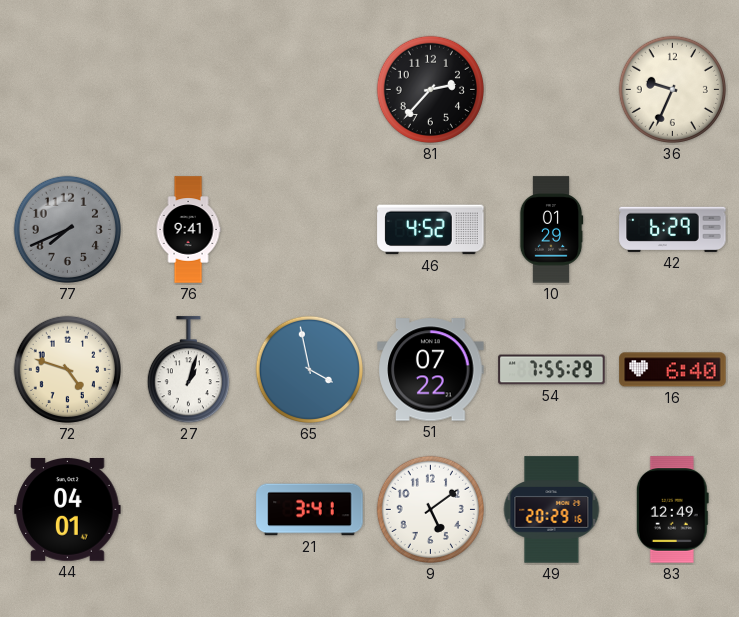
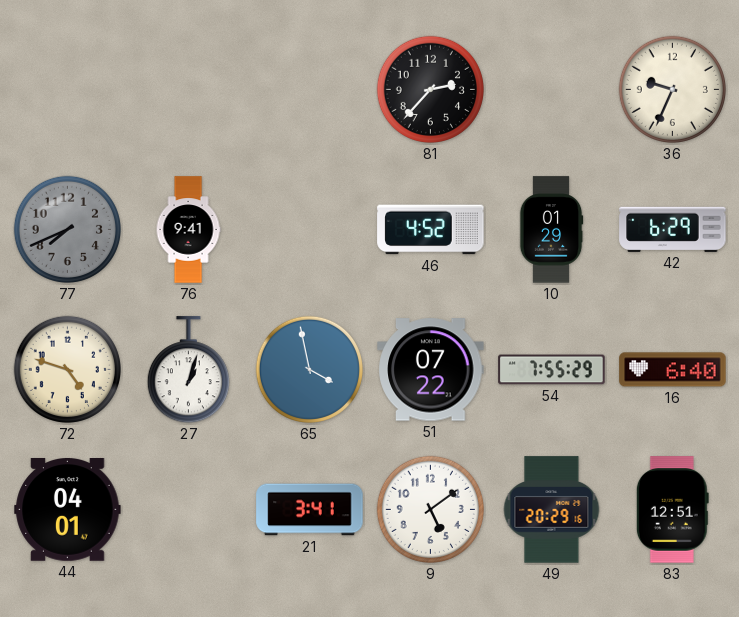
83: 12:49 -> 12:51 (672, 510)
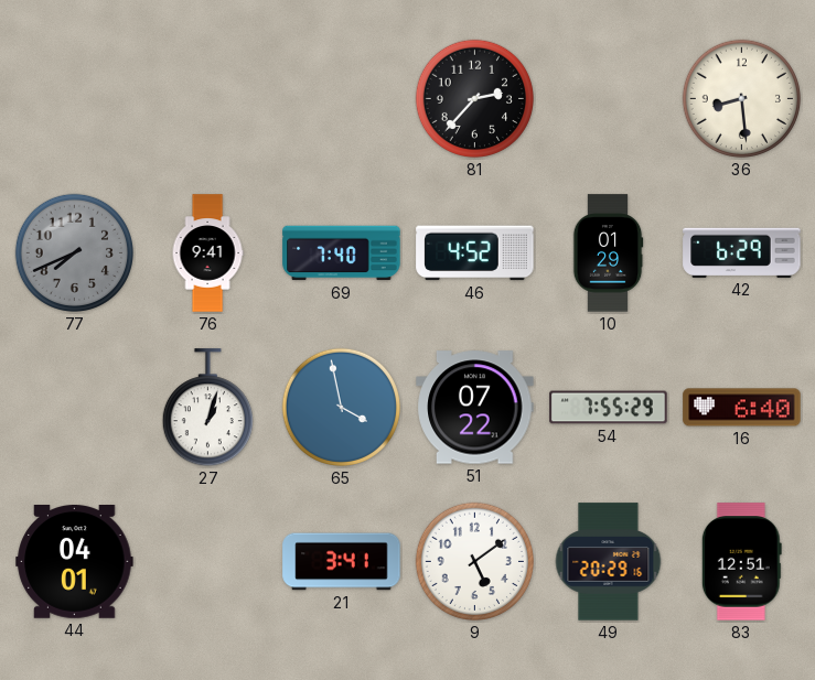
36: 9:34 -> 8:29 (741, 98)
69: none -> 7:40 (342, 253)
72: 4:48 -> none (67, 369)
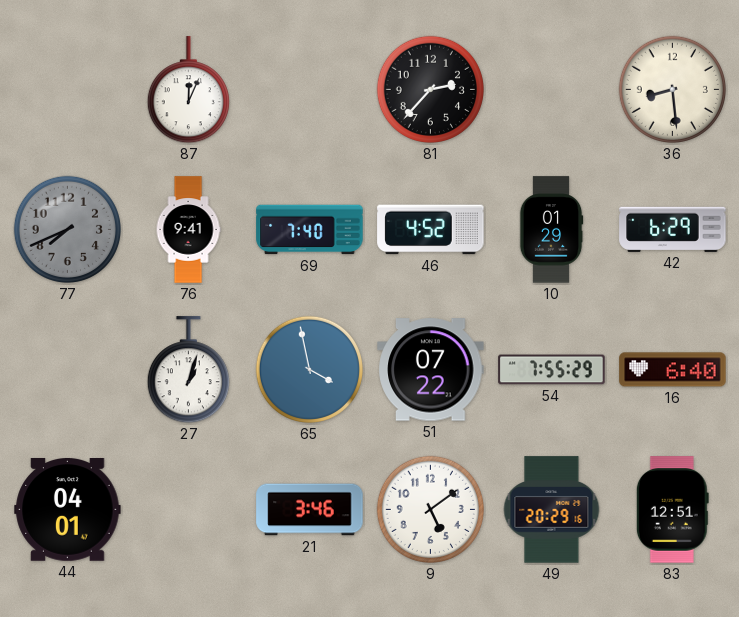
87: none -> 12:04 (188, 90)
21: 3:41 -> 3:46 (310, 510)
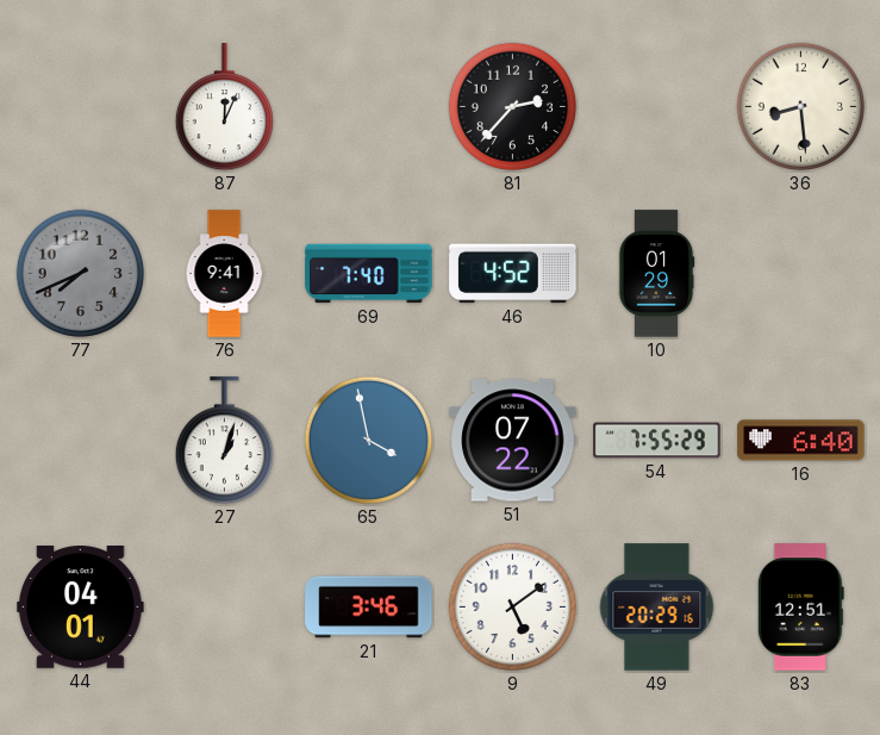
42: 6:29 -> none (673, 229)
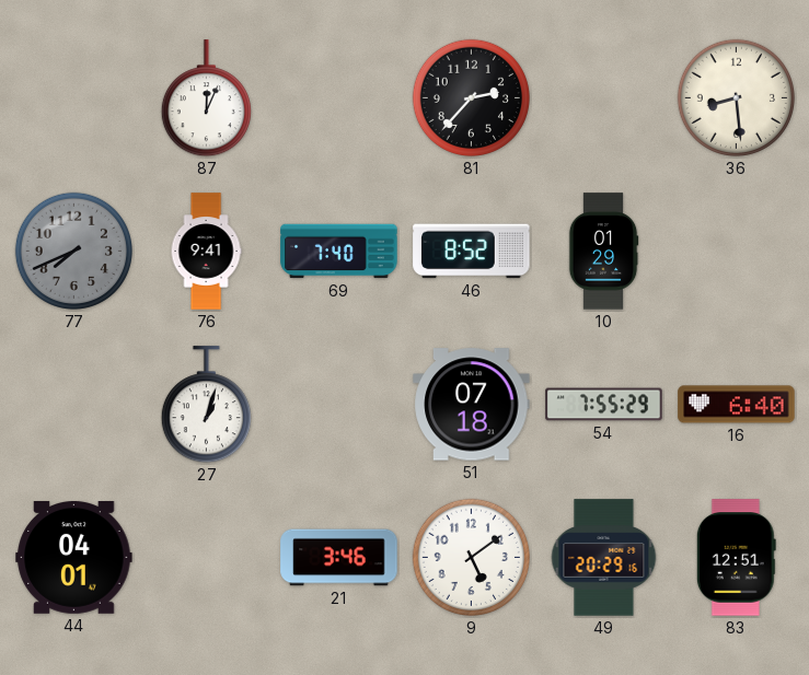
46: 4:52 -> 8:52 (472, 252)
65: 3:58 -> none (368, 440)
51: 07:22 -> 07:18 (472, 405)
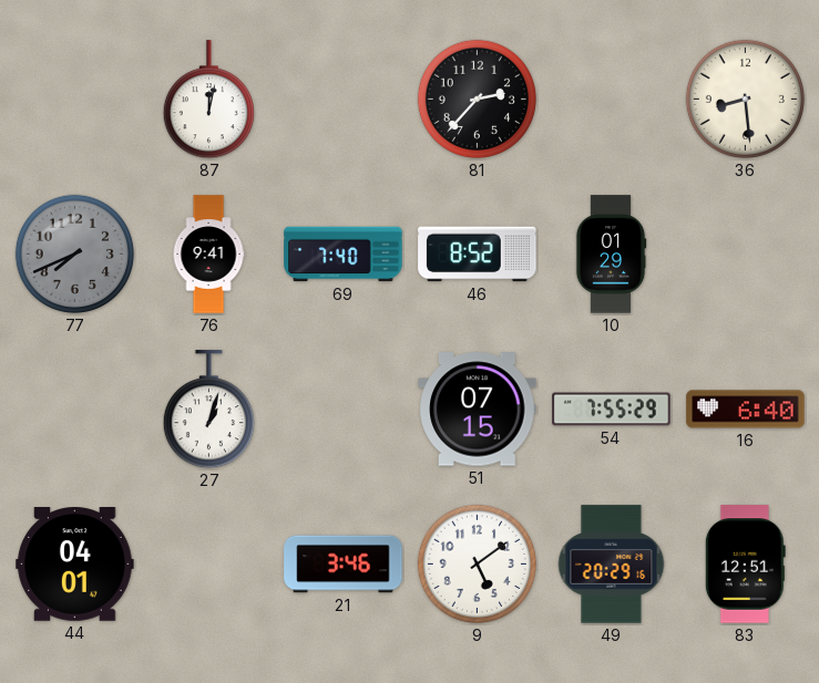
87: 12:04 -> 12:02 (208, 100)
51: 07:18 -> 07:15 (478, 410)
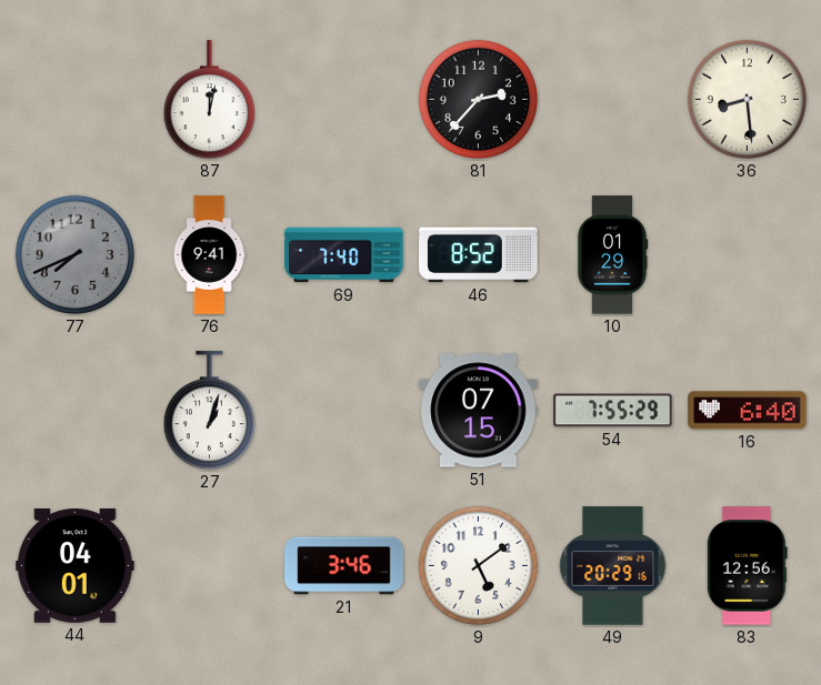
83: 12:51 -> 12:56 (747, 566)
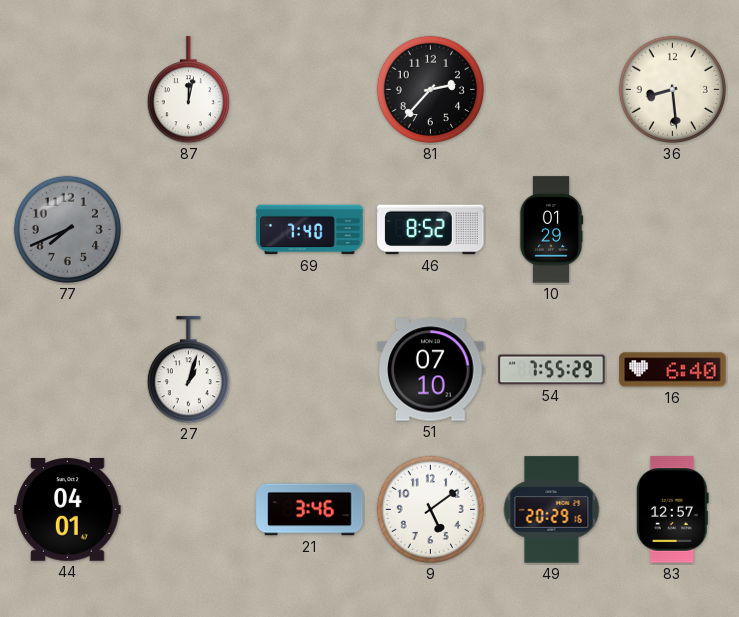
76: 9:41 -> none (209, 255)
51: 07:15 -> 07:10 (431, 370)
83: 12:56 -> 12:57 (672, 510)
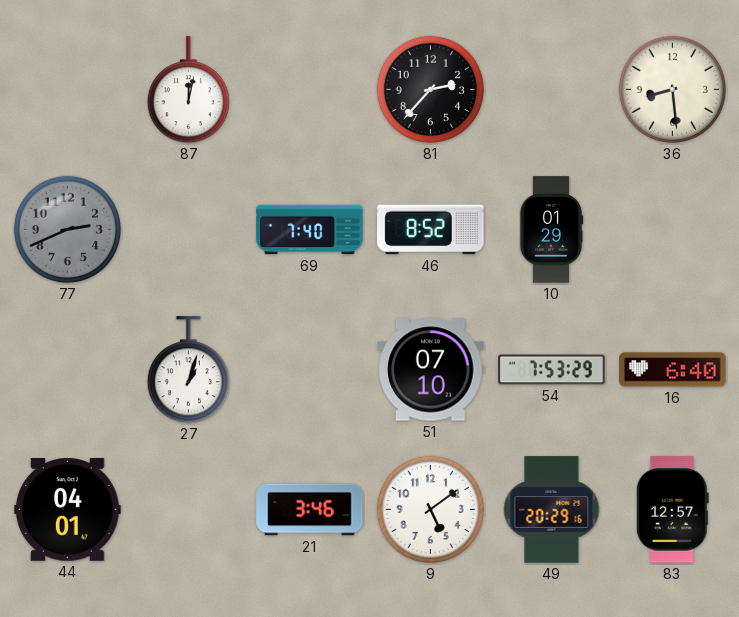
77: 7:41 -> 2:41 (67, 229)
54: 7:55 -> 7:53 (552, 370)
